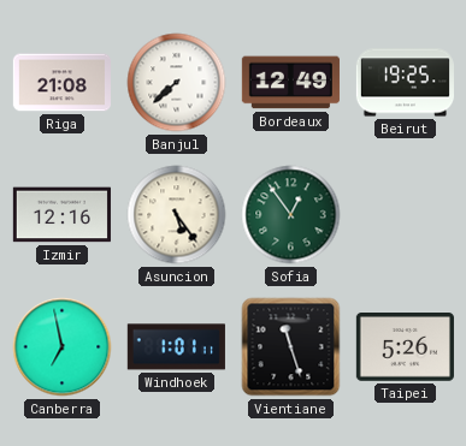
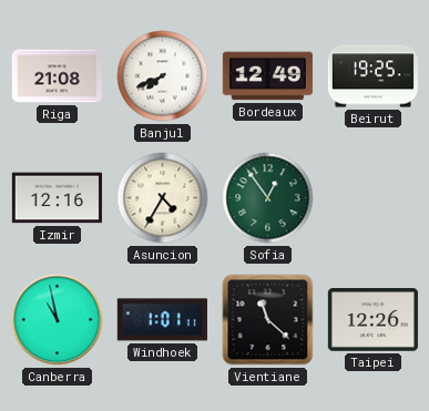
Banjul: 7:38 -> 7:41 (163, 76)
Asuncion: 5:24 -> 4:35 (163, 198)
Canberra: 6:58 -> 10:58 (58, 320)
Vientiane: 11:27 -> 11:22 (268, 320)
Taipei: 5:26 -> 12:26 (372, 320)
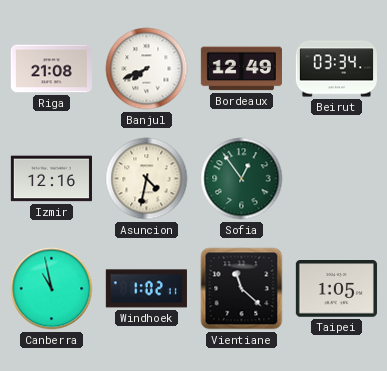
Beirut: 19:25 -> 03:34 (336, 69)
Asuncion: 4:35 -> 4:32 (147, 179)
Windhoek: 1:01 -> 1:02 (146, 289)
Taipei: 12:26 -> 1:05 (336, 289)
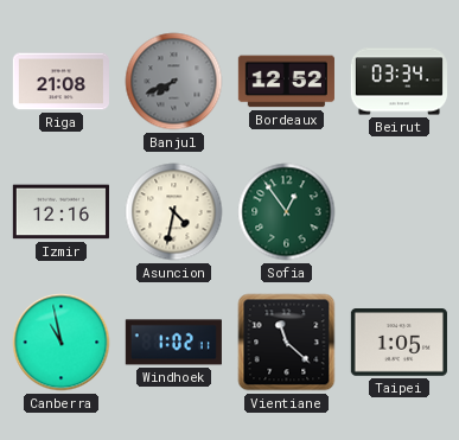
Banjul dial: white -> grey (174, 82)
Bordeaux: 12:49 -> 12:52 (286, 82)
